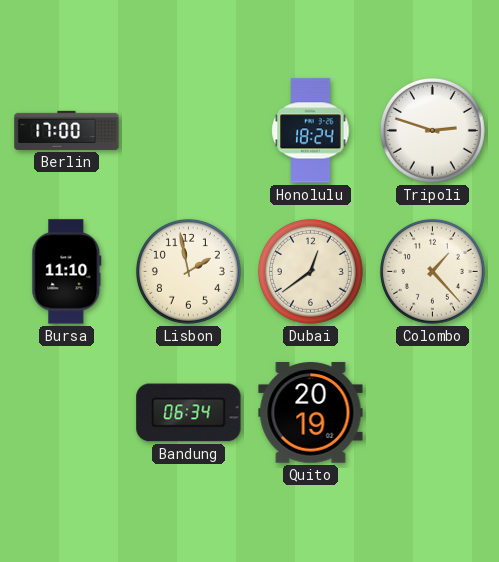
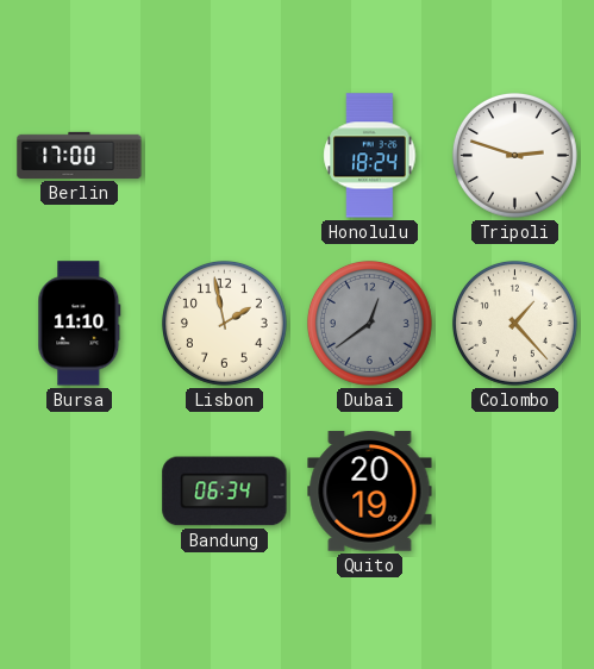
Dubai dial: cream -> grey (369, 323)
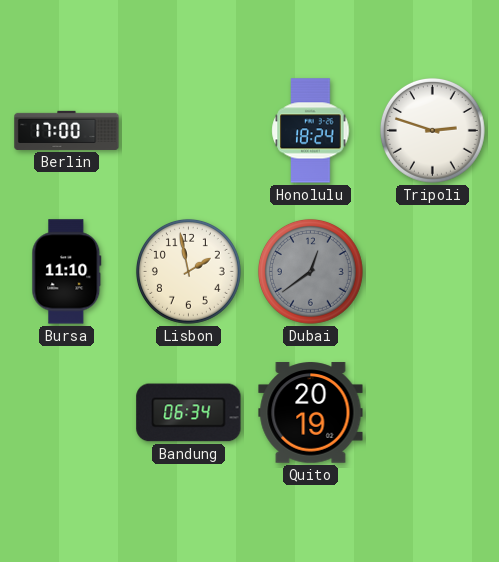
Colombo: 1:23 -> none (514, 323)
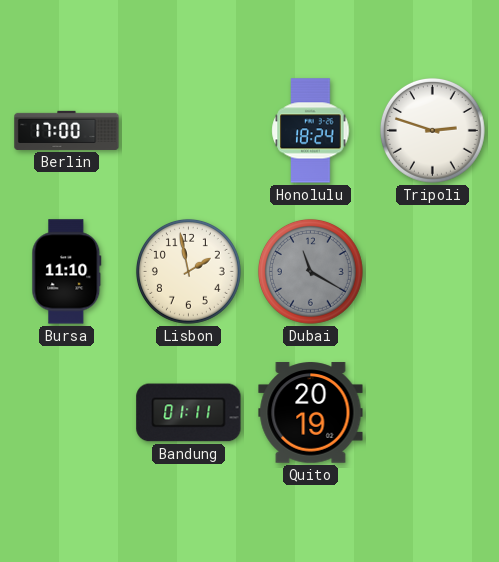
Dubai: 12:39 -> 11:20 (310, 271)
Bandung: 06:34 -> 01:11 (189, 413)
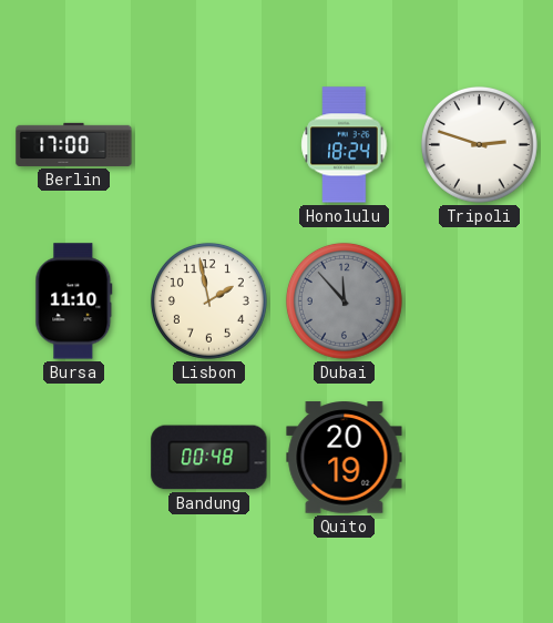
Dubai: 11:20 -> 11:53 (344, 300)
Bandung: 01:11 -> 00:48 (209, 458)
